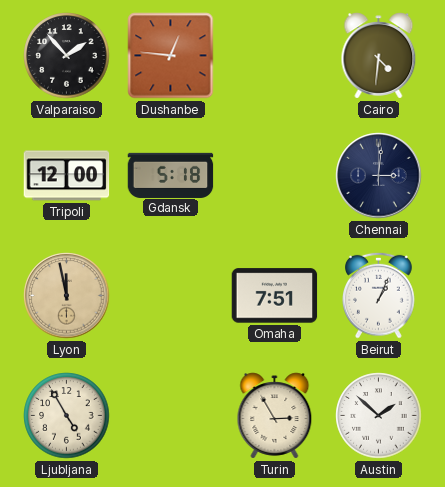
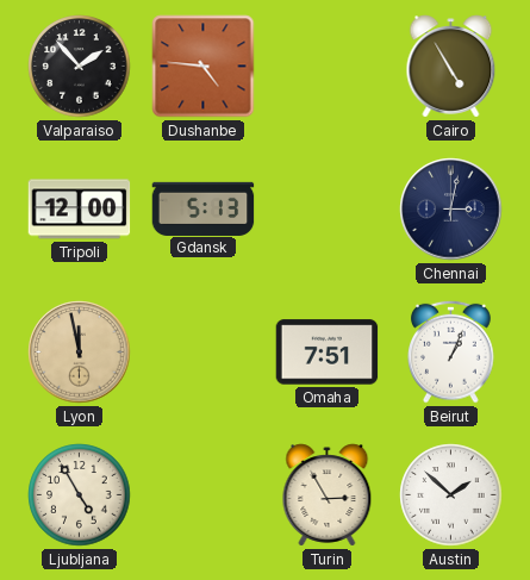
Dushanbe: 12:46 -> 4:46 (204, 67)
Cairo: 4:31 -> 4:55 (451, 67)
Gdansk: 5:18 -> 5:13 (204, 208)
Chennai: 3:01 -> 3:02 (451, 210)
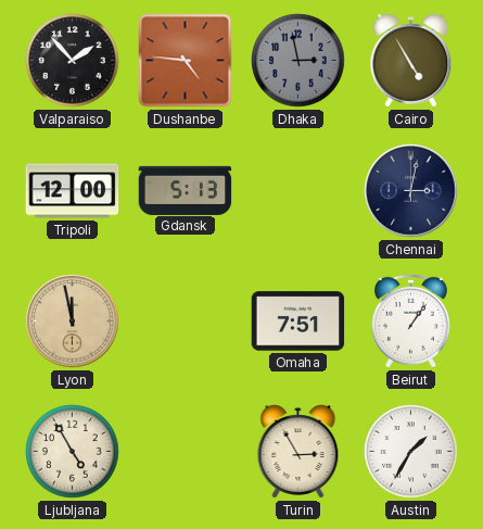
Dhaka: none -> 2:58 (298, 61)
Beirut: 1:04 -> 1:06 (411, 320)
Austin: 1:52 -> 1:35 (411, 452)
